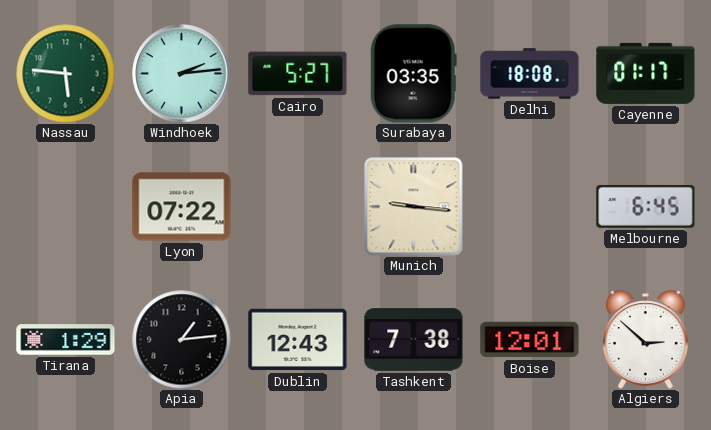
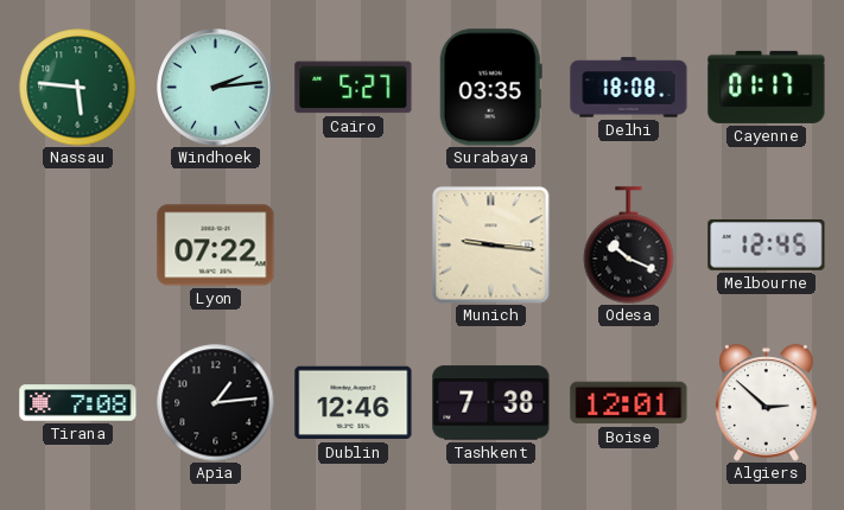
Odesa: none -> 10:19 (629, 246)
Melbourne: 6:45 -> 12:45 (767, 244)
Tirana: 1:29 -> 7:08 (78, 403)
Dublin: 12:43 -> 12:46 (354, 403)
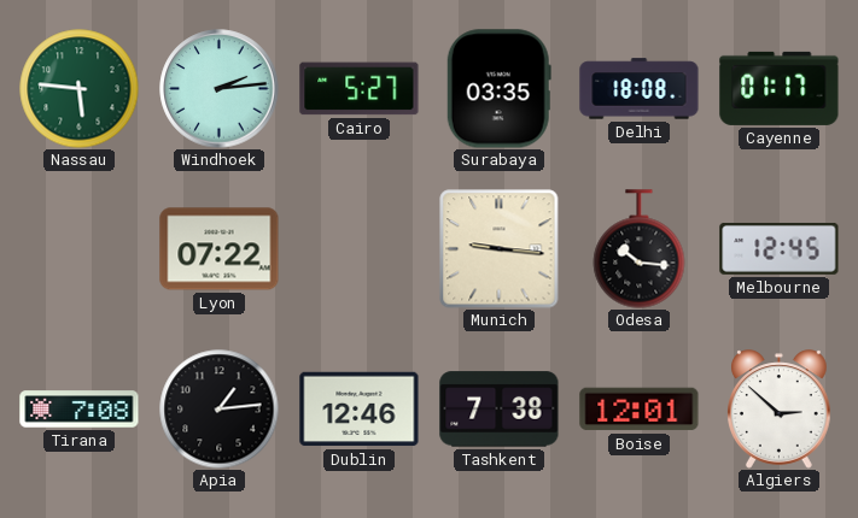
Odesa: 10:19 -> 10:16 (640, 249)
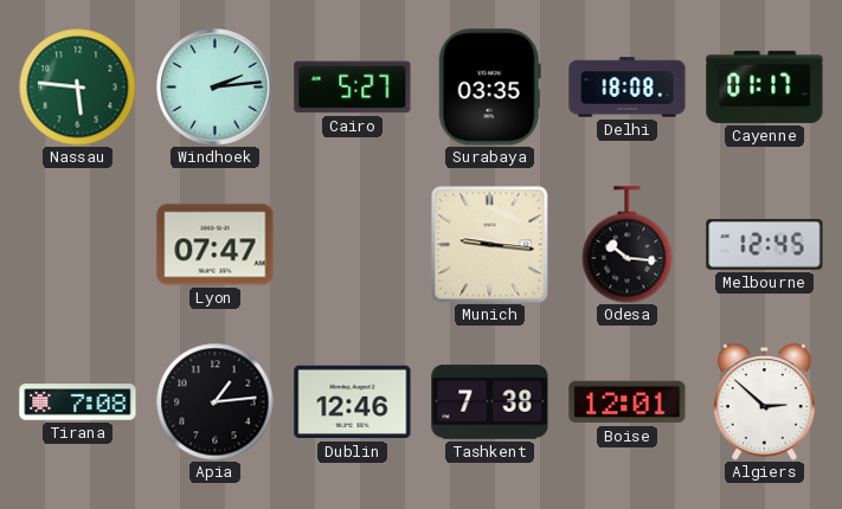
Lyon: 07:22 -> 07:47 (216, 245)
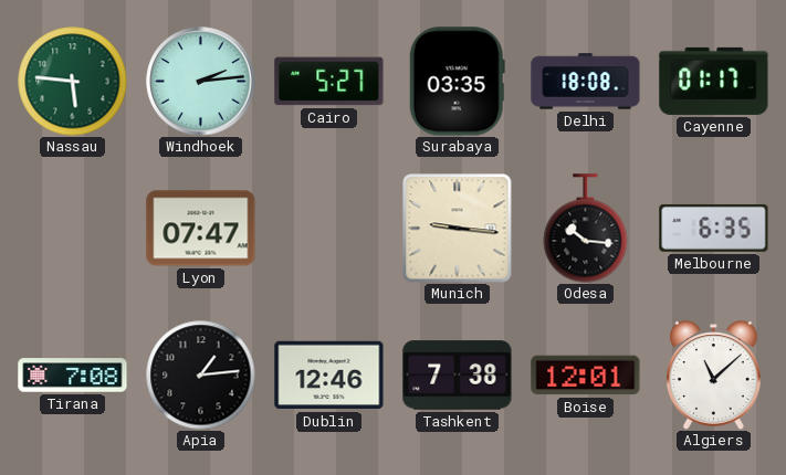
Melbourne: 12:45 -> 6:35 (714, 228)
Algiers: 2:52 -> 11:08 (714, 376)
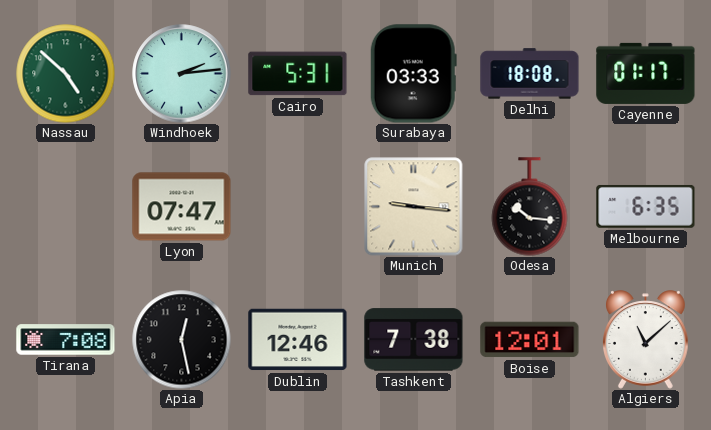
Nassau: 5:46 -> 4:52 (66, 74)
Cairo: 5:27 -> 5:31 (298, 74)
Surabaya: 03:35 -> 03:33 (413, 74)
Apia: 1:14 -> 12:28 (182, 340)
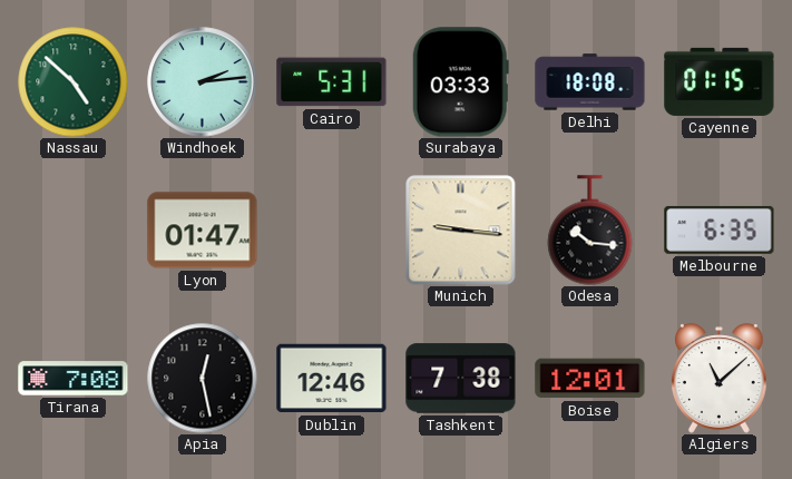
Cayenne: 01:17 -> 01:15 (720, 81)
Lyon: 07:47 -> 01:47 (203, 231)
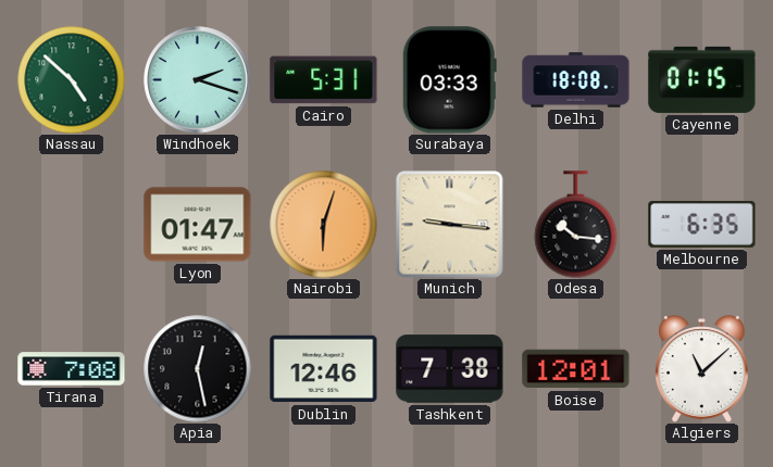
Windhoek: 2:14 -> 2:18 (198, 80)
Nairobi: none -> 6:03 (324, 225)
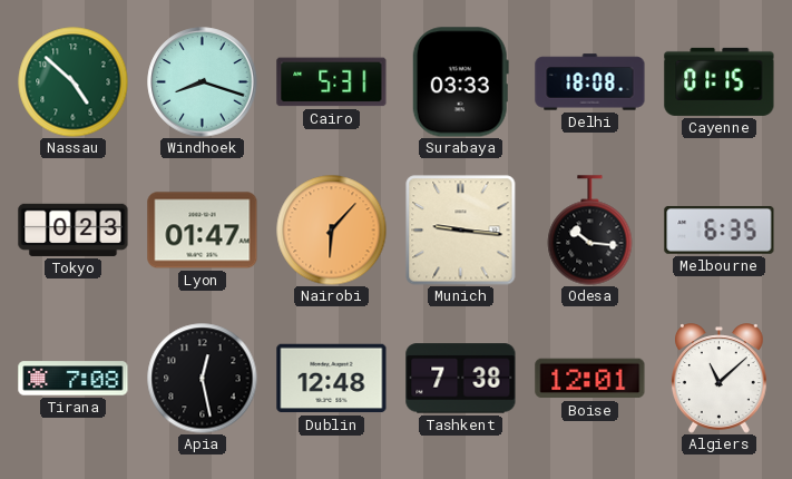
Windhoek: 2:18 -> 8:18 (203, 82)
Tokyo: none -> 0:23 (74, 229)
Nairobi: 6:03 -> 6:07 (332, 231)
Dublin: 12:46 -> 12:48 (332, 379)
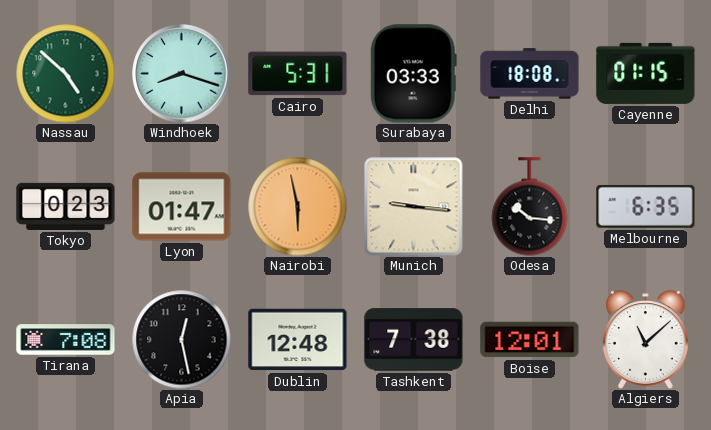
Nairobi: 6:07 -> 5:58 (298, 207)
